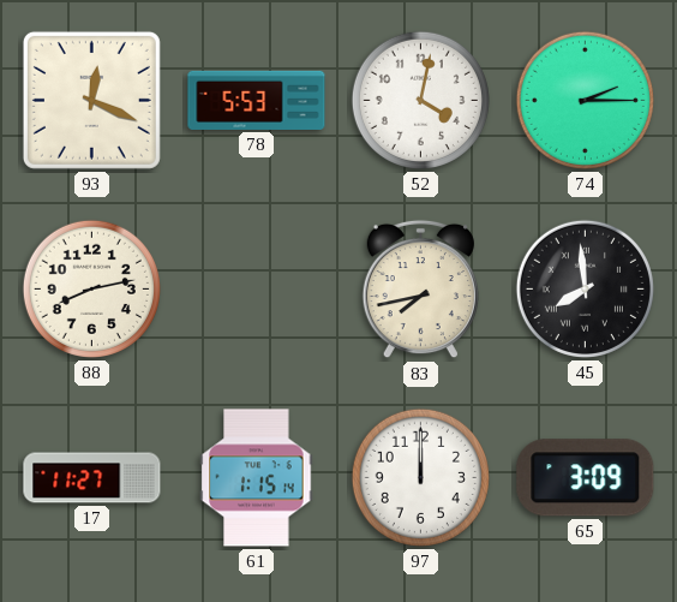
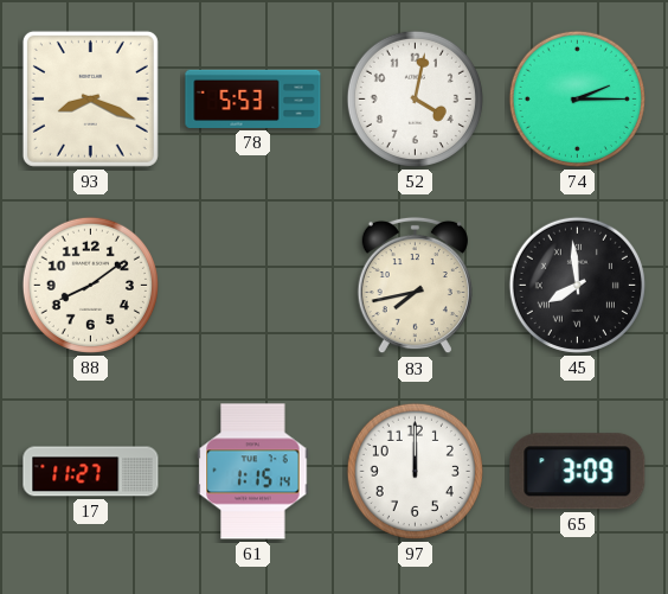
93: 12:19 -> 8:19 (90, 98)
88: 8:13 -> 8:09 (90, 285)
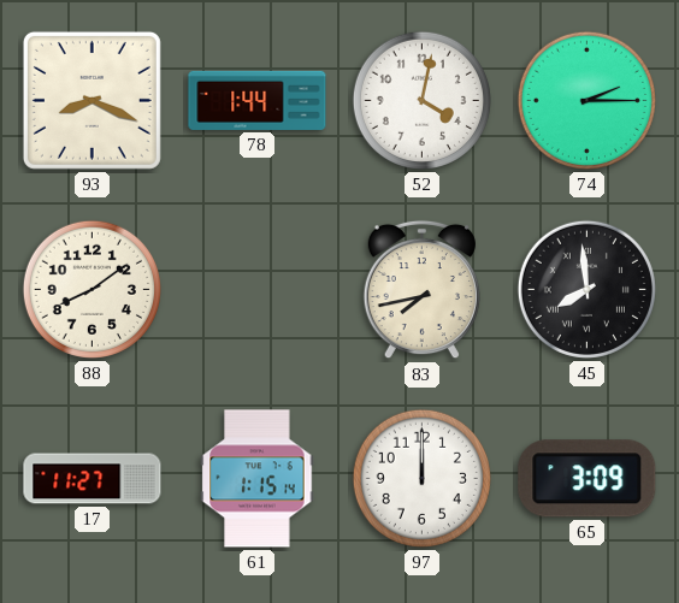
78: 5:53 -> 1:44 (258, 100)
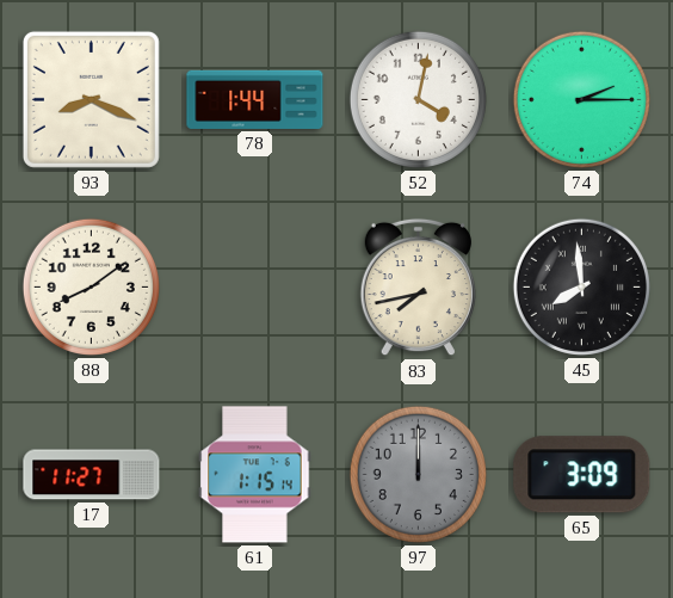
97 dial: white -> grey (418, 474)
